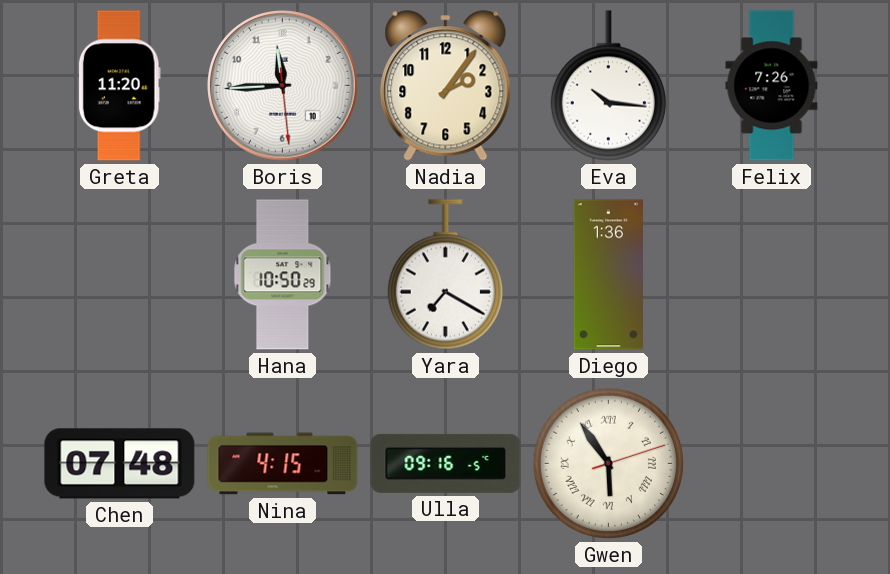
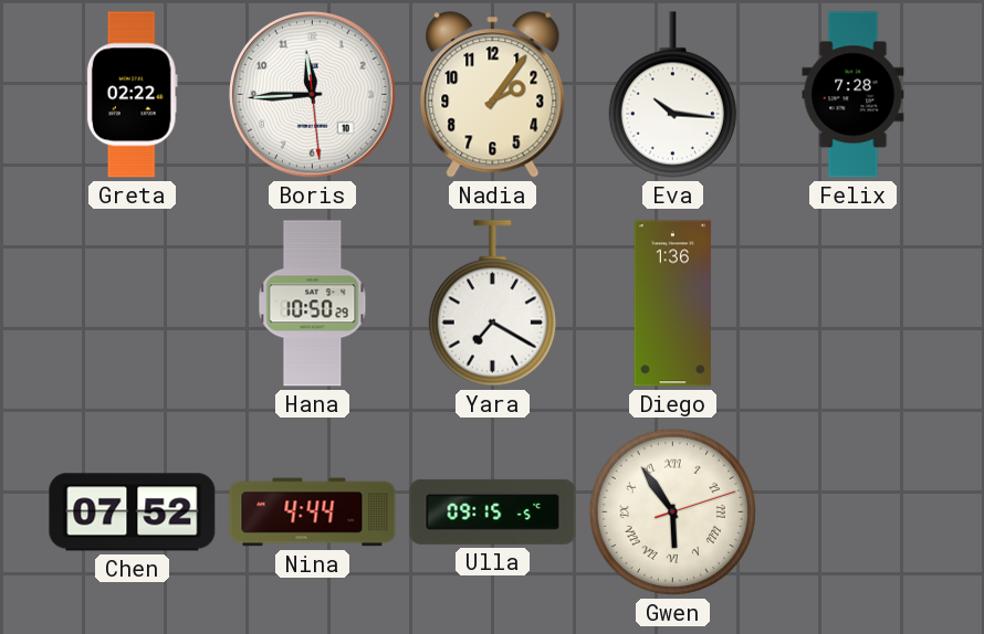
Greta: 11:20 -> 02:22 (132, 95)
Felix: 7:26 -> 7:28 (854, 95)
Chen: 07:48 -> 07:52 (133, 513)
Nina: 4:15 -> 4:44 (313, 513)
Ulla: 09:16 -> 09:15 (493, 511)
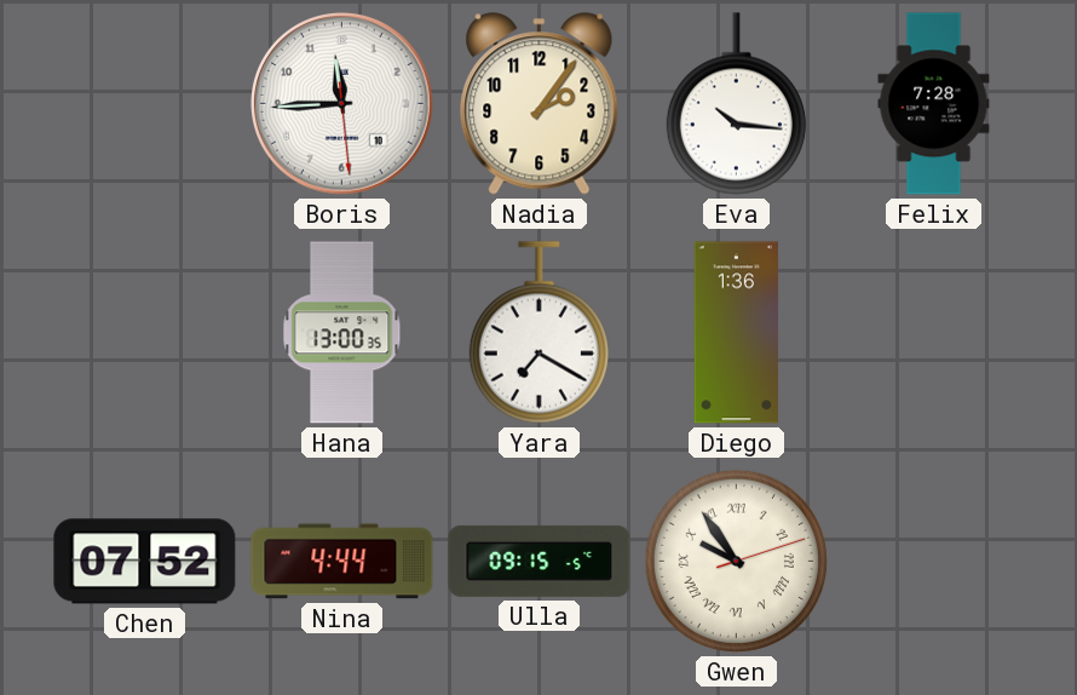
Greta: 02:22 -> none (132, 95)
Hana: 10:50 -> 13:00 (342, 333)
Gwen: 5:54 -> 9:54 (736, 561)
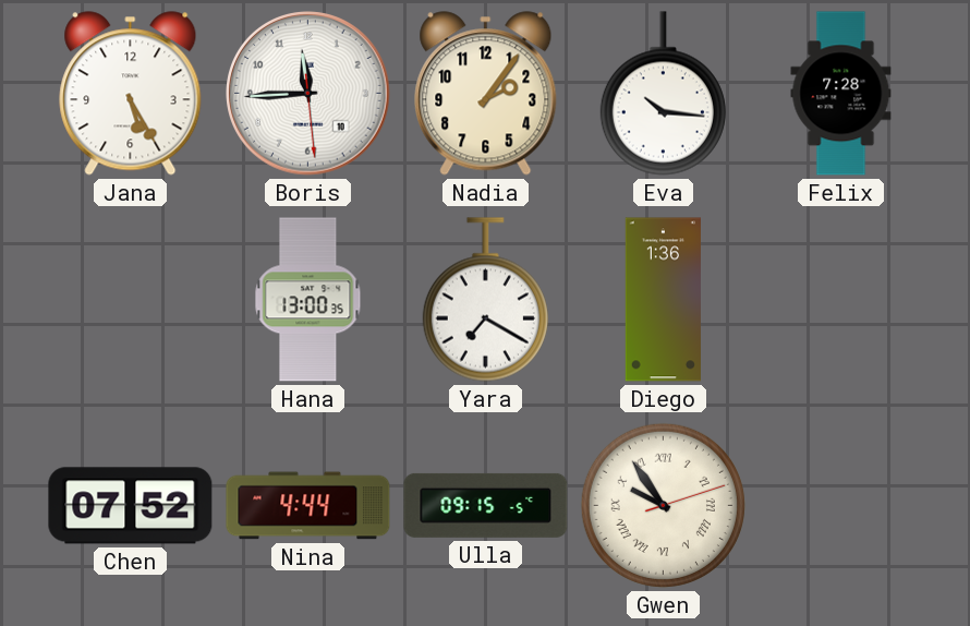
Jana: none -> 5:25 (131, 94)
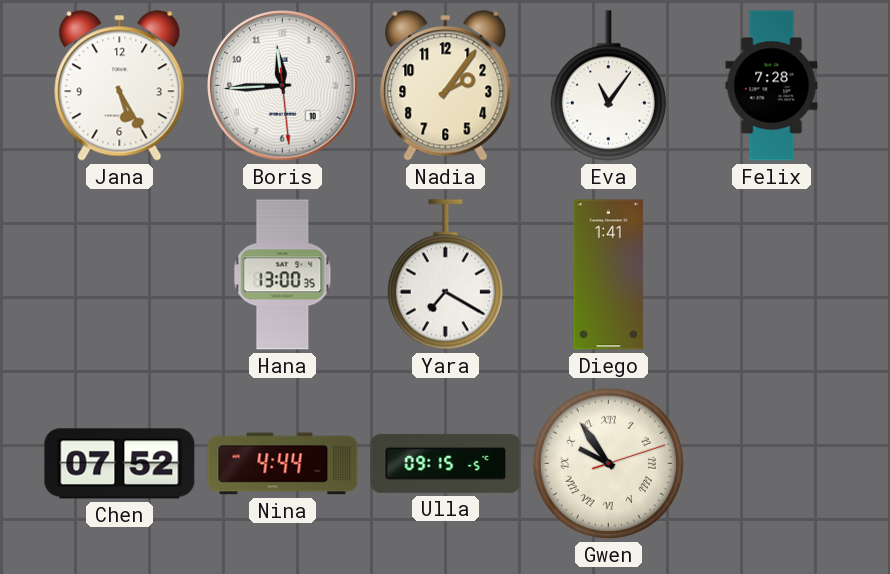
Eva: 10:16 -> 11:06 (608, 86)
Diego: 1:36 -> 1:41 (608, 275)
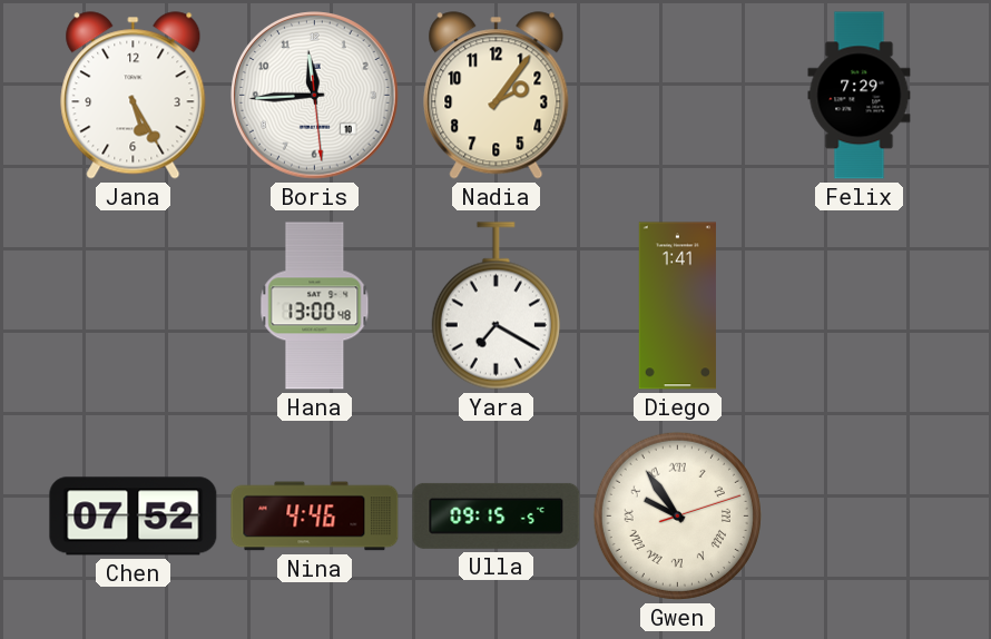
Eva: 11:06 -> none (608, 86)
Felix: 7:28 -> 7:29 (860, 96)
Hana: 13:00:35 -> 13:00:48 (315, 306)
Nina: 4:44 -> 4:46 (315, 517)
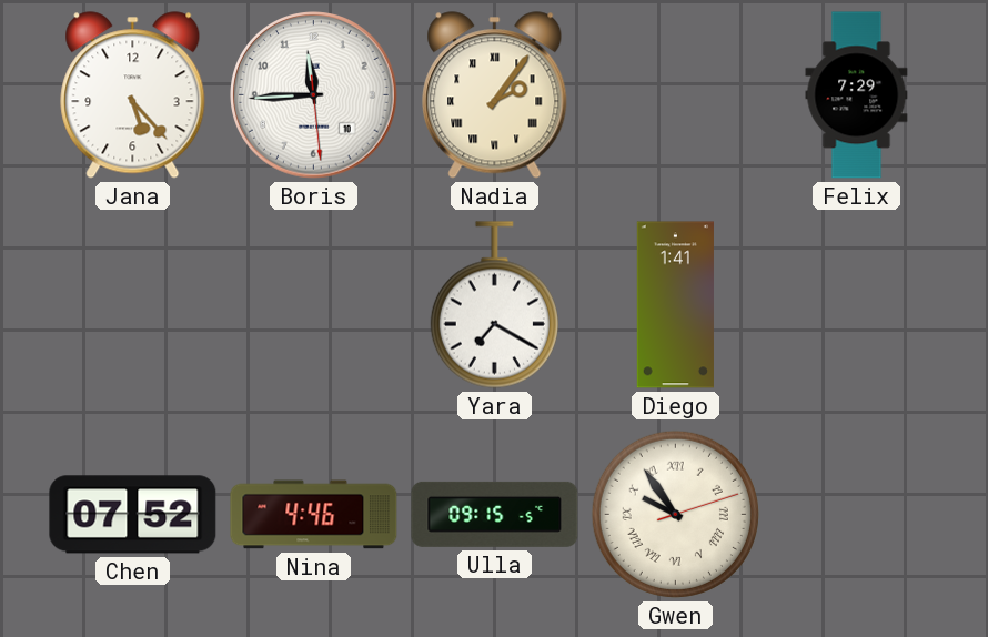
Jana: 5:25 -> 5:23 (133, 95)
Nadia numerals: Arabic -> Roman (495, 95)
Hana: 13:00 -> none (315, 306)
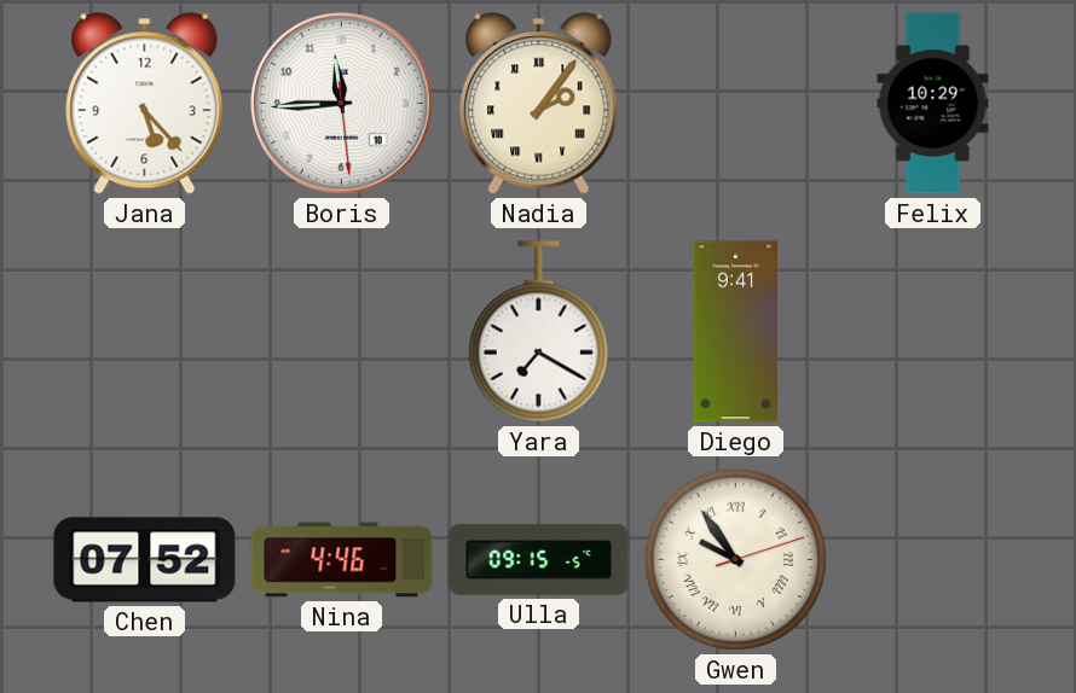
Felix: 7:29 -> 10:29 (933, 104)
Diego: 1:41 -> 9:41 (735, 332)
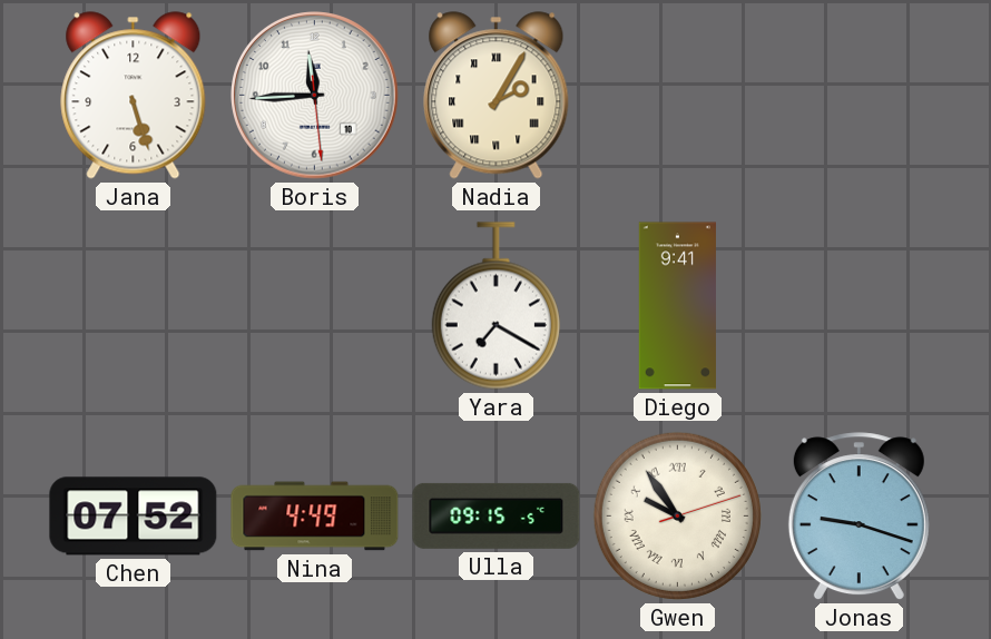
Jana: 5:23 -> 5:27 (134, 96)
Nadia: 2:06 -> 2:05 (497, 96)
Felix: 10:29 -> none (933, 104)
Nina: 4:46 -> 4:49 (315, 517)
Jonas: none -> 9:18 (858, 517)
